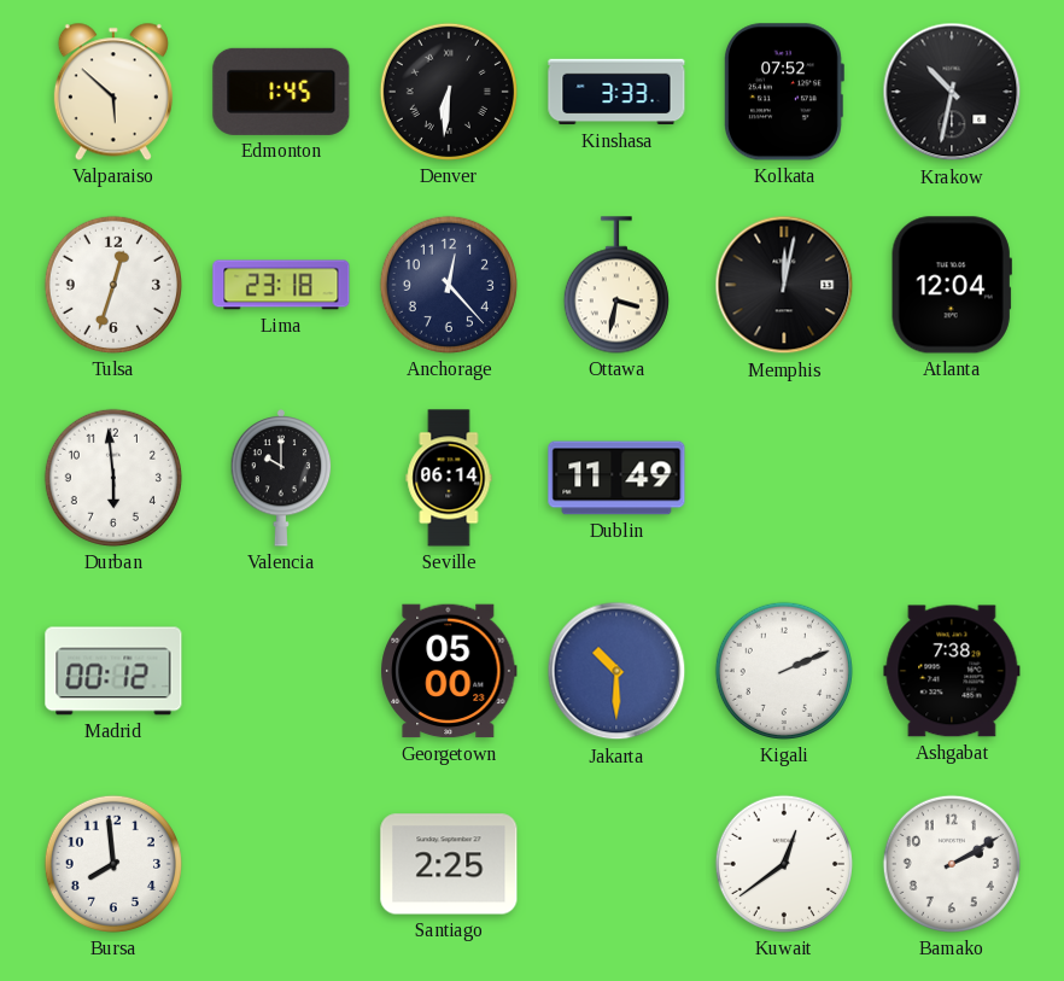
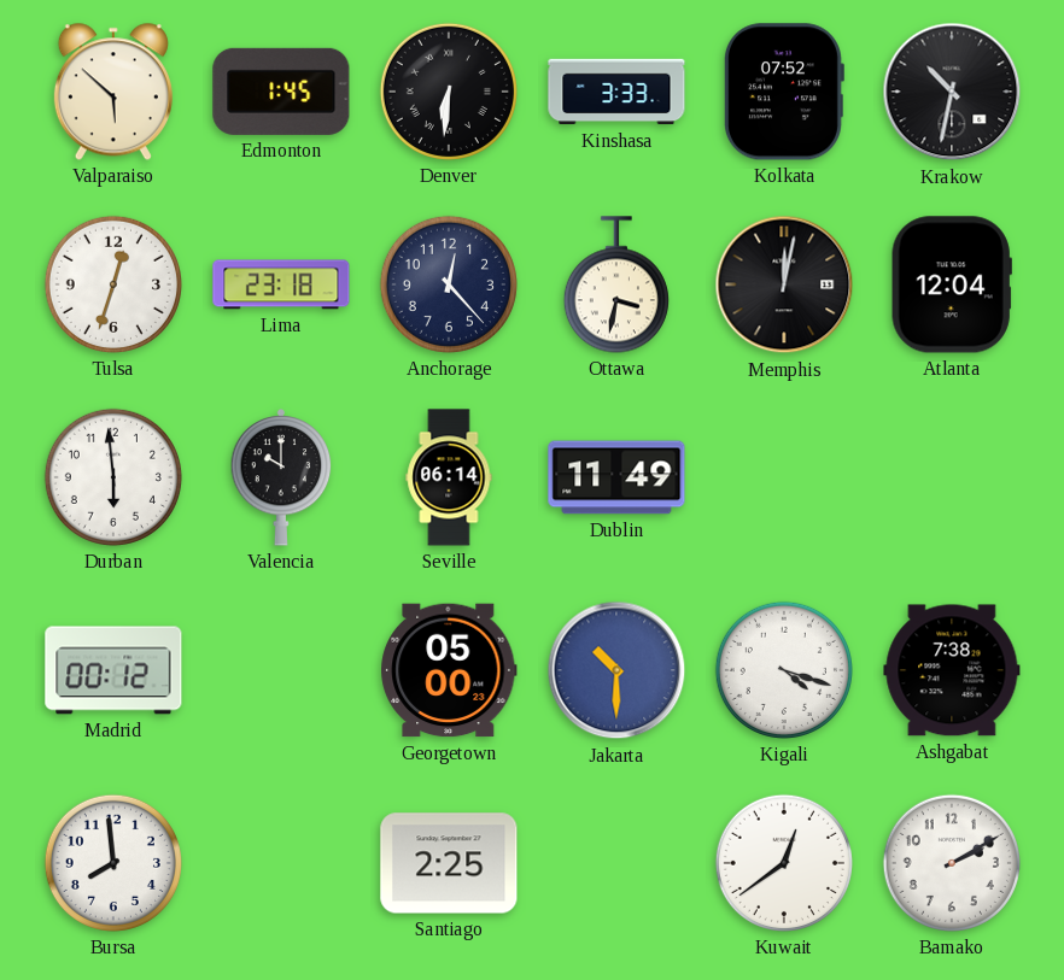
Kigali: 2:11 -> 4:18 (784, 670)
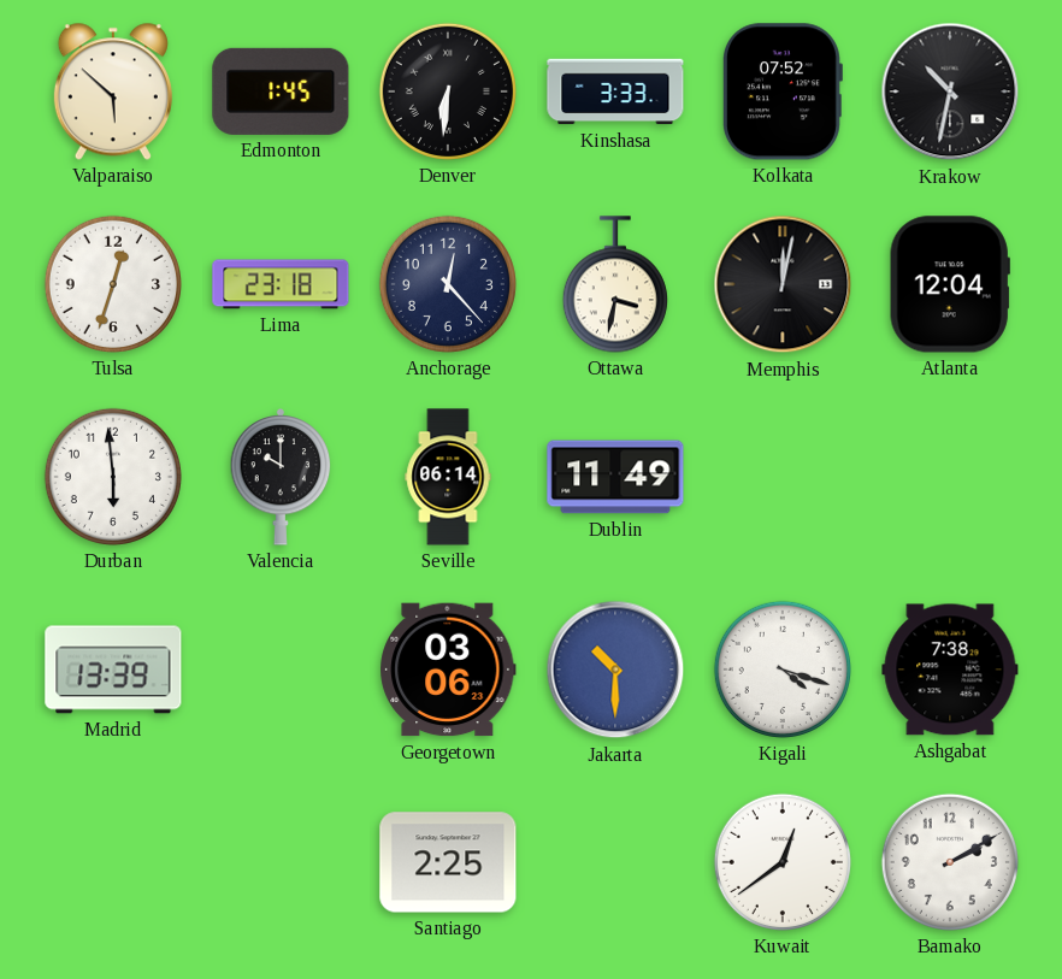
Madrid: 00:12 -> 13:39 (113, 670)
Georgetown: 05:00 -> 03:06 (448, 670)
Bursa: 7:59 -> none (113, 863)
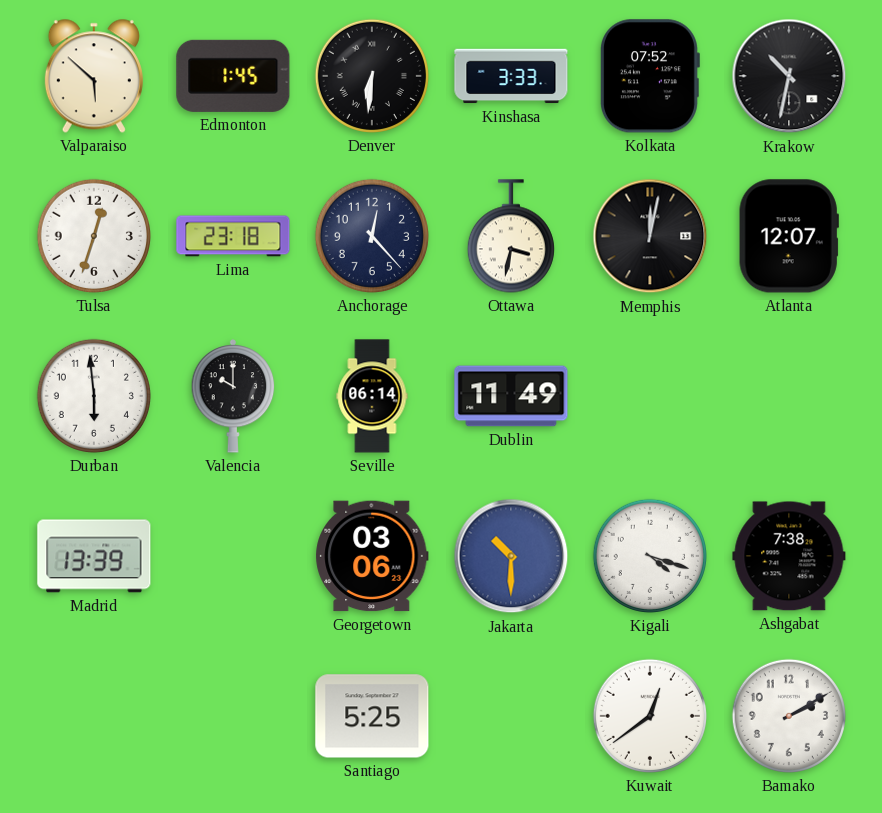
Atlanta: 12:04 -> 12:07 (789, 236)
Santiago: 2:25 -> 5:25 (372, 716)
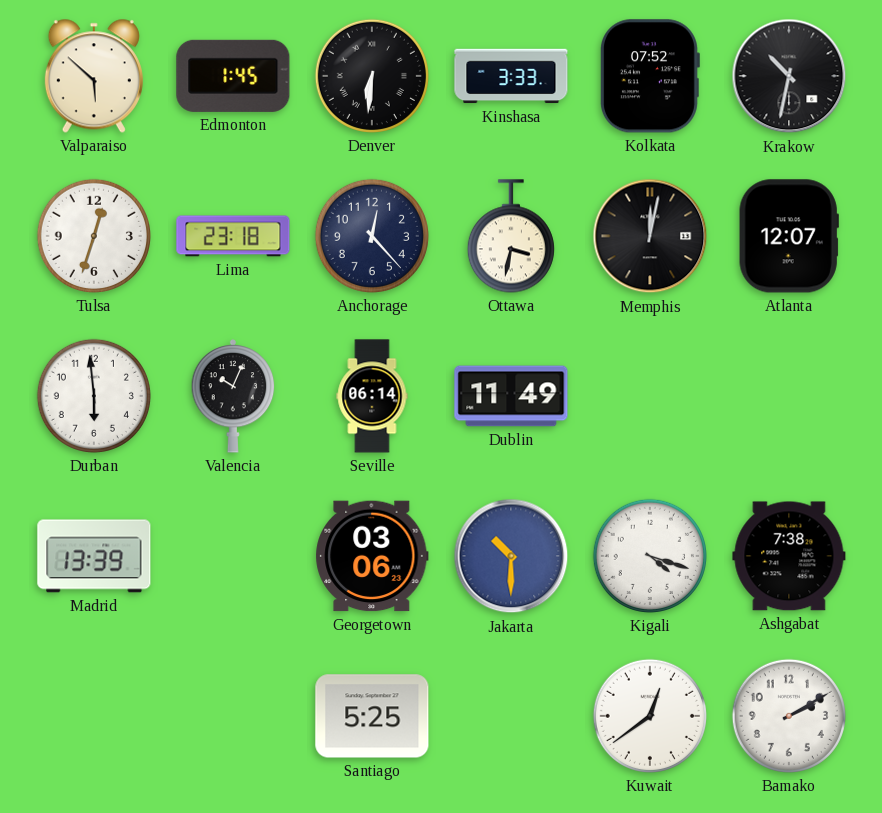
Valencia: 10:00 -> 10:04 (233, 396)
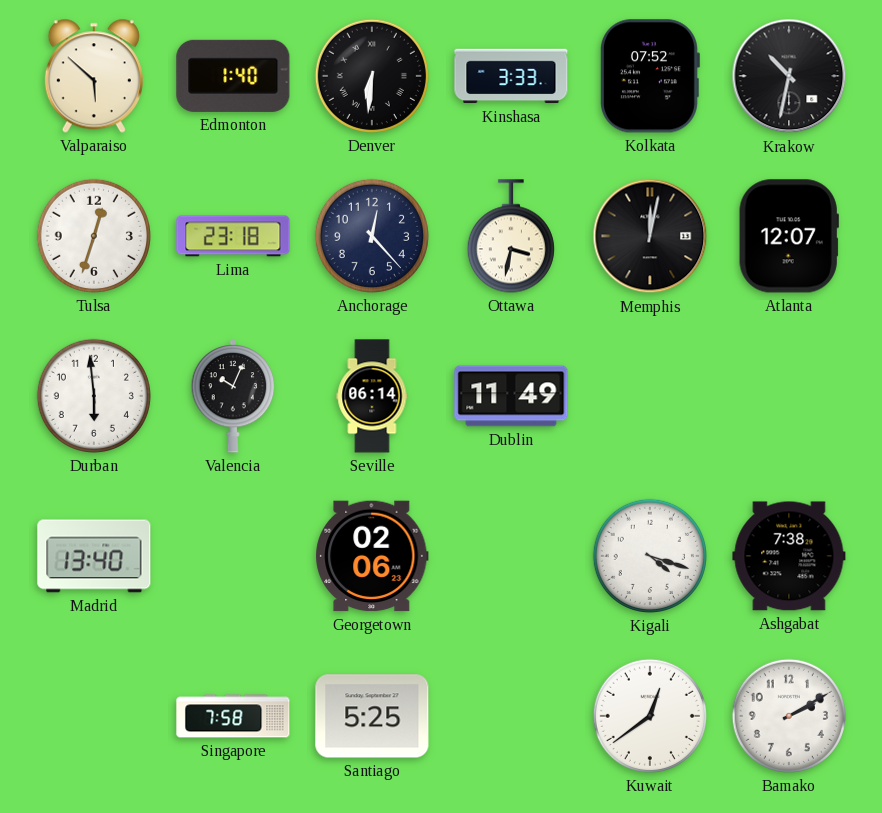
Edmonton: 1:45 -> 1:40 (233, 76)
Madrid: 13:39 -> 13:40 (94, 556)
Georgetown: 03:06 -> 02:06 (372, 556)
Jakarta: 10:30 -> none (511, 556)
Singapore: none -> 7:58 (233, 716)
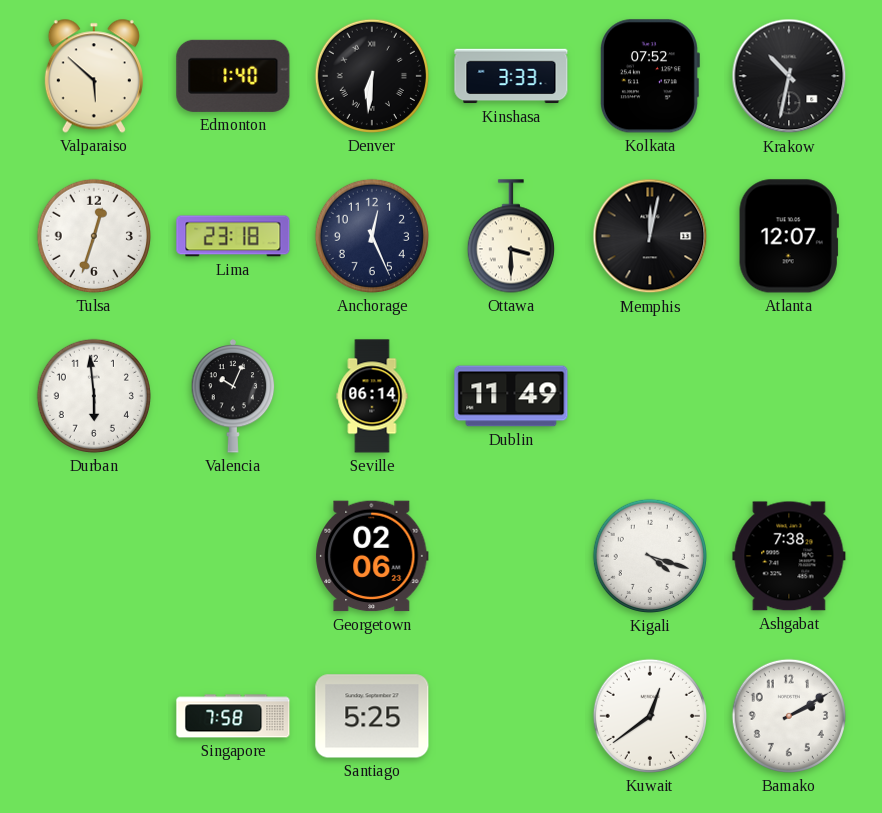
Anchorage: 12:23 -> 12:26 (372, 236)
Ottawa: 3:32 -> 3:30 (511, 236)
Madrid: 13:40 -> none (94, 556)
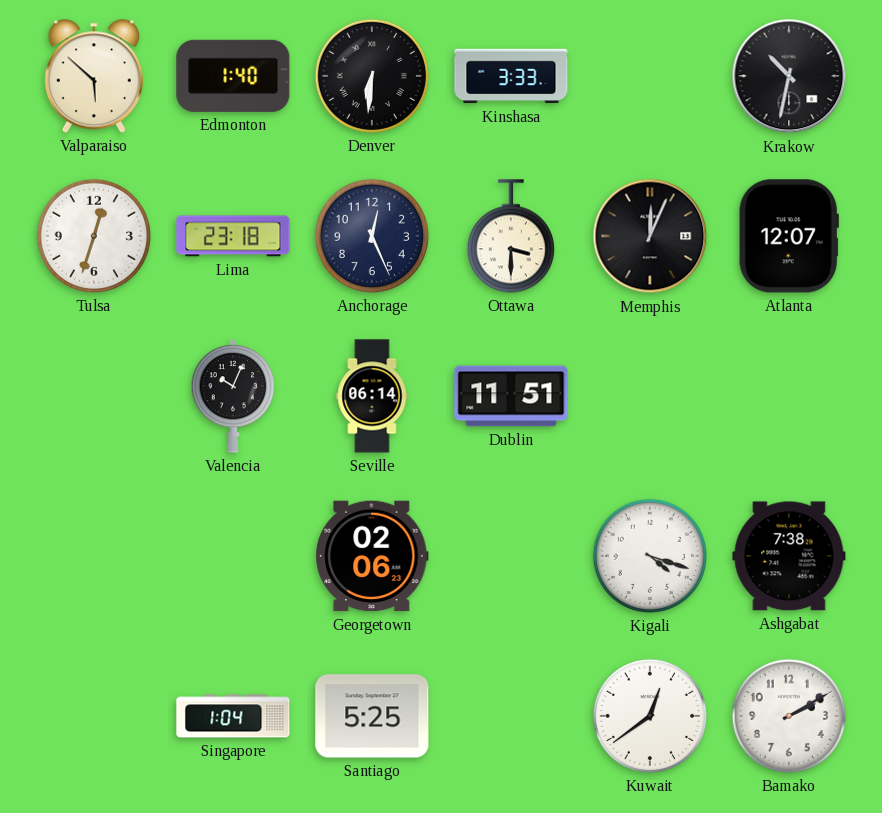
Kolkata: 07:52 -> none (649, 76)
Memphis: 12:02 -> 12:04 (650, 236)
Durban: 5:59 -> none (94, 396)
Dublin: 11:49 -> 11:51 (511, 396)
Singapore: 7:58 -> 1:04 (233, 716)
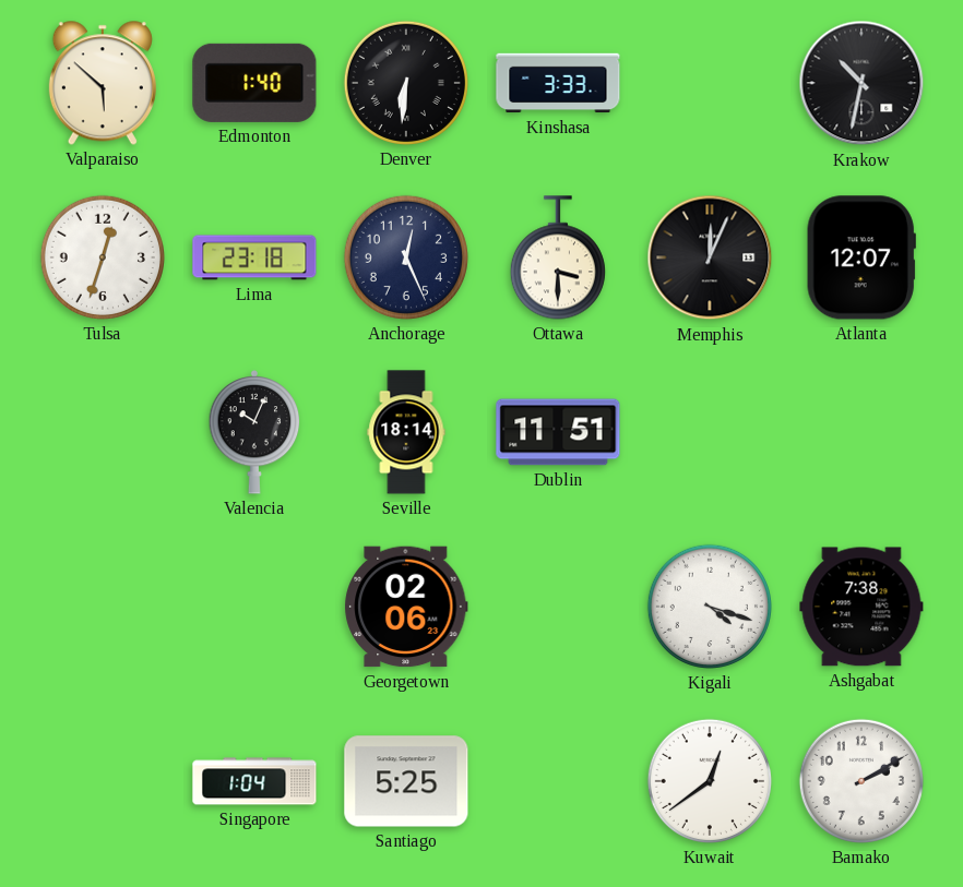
Seville: 06:14 -> 18:14 (406, 432)
